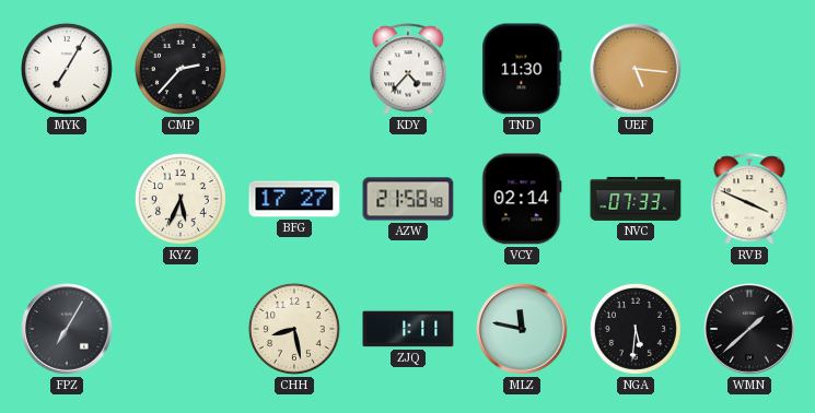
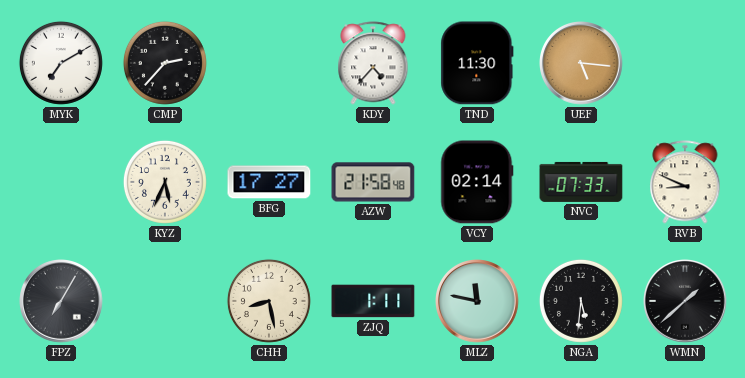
MYK: 7:05 -> 7:10 (61, 63)
RVB: 3:49 -> 8:49 (685, 182)
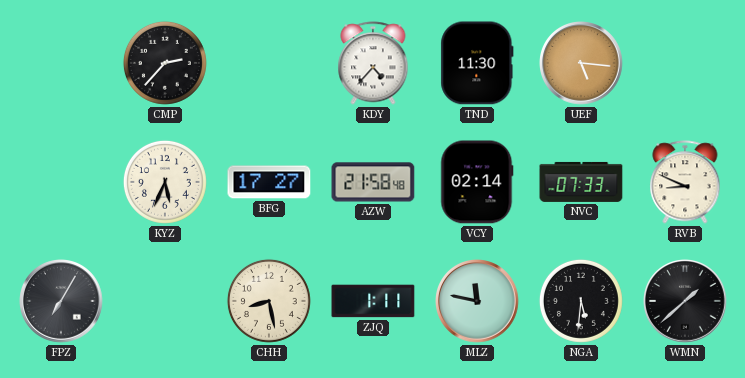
MYK: 7:10 -> none (61, 63)
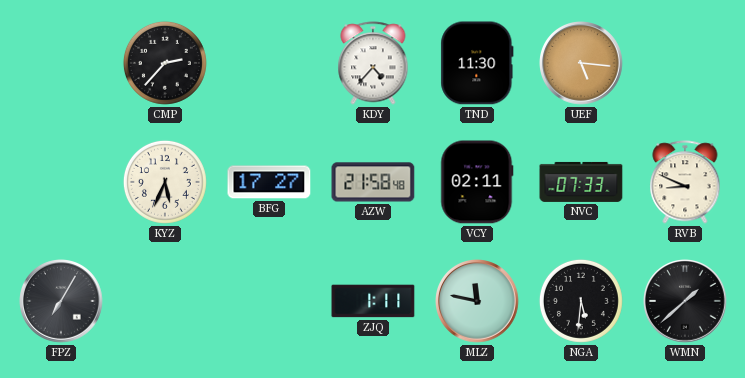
VCY: 02:14 -> 02:11 (477, 182)
CHH: 8:28 -> none (269, 301)
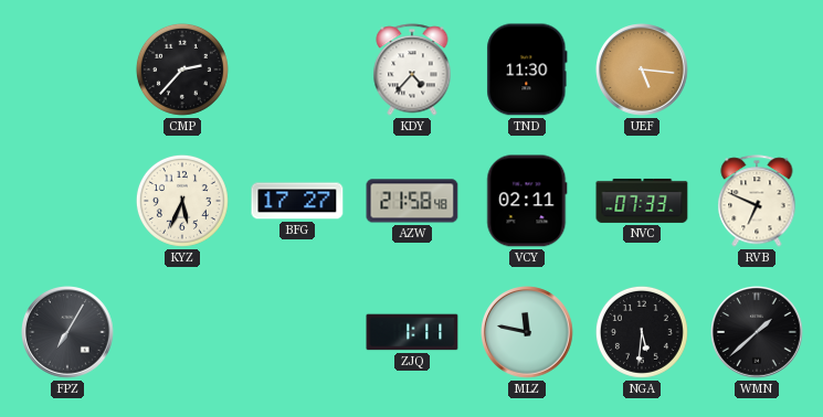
RVB: 8:49 -> 6:49 (757, 201)
